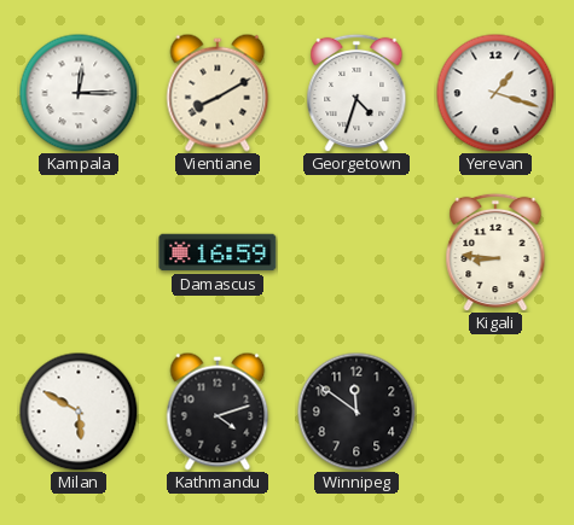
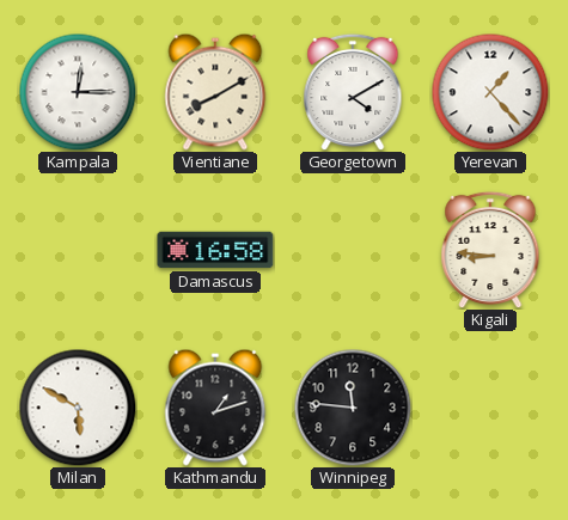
Georgetown: 4:33 -> 4:10 (353, 92)
Yerevan: 1:18 -> 1:23 (490, 92)
Damascus: 16:59 -> 16:58 (215, 250)
Kathmandu: 4:12 -> 1:12 (215, 408)
Winnipeg: 11:51 -> 11:46 (353, 408)
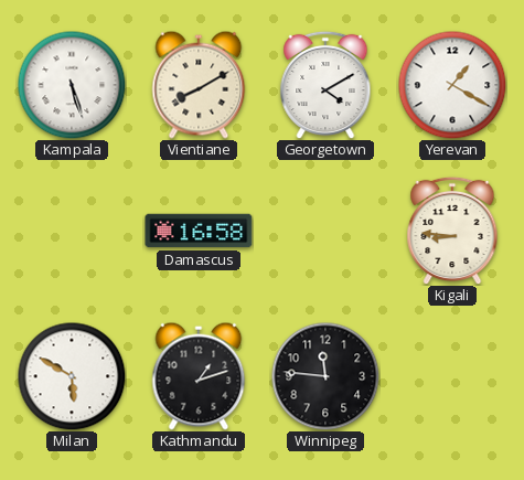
Kampala: 12:15 -> 5:27 (72, 85)
Yerevan: 1:23 -> 1:20 (452, 85)
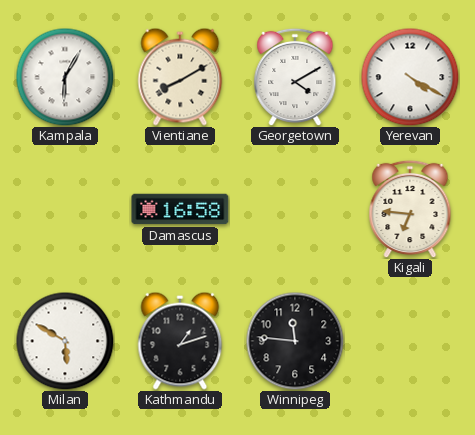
Kampala: 5:27 -> 6:05 (65, 77)
Yerevan: 1:20 -> 4:20 (410, 77)
Kigali: 8:46 -> 6:46 (410, 209)
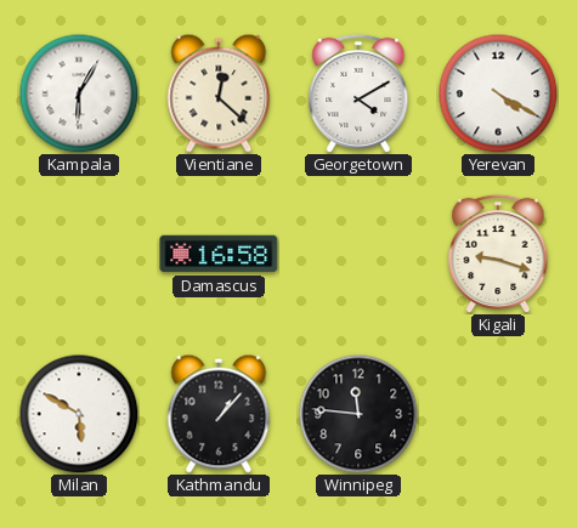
Vientiane: 8:10 -> 12:22 (219, 93)
Kigali: 6:46 -> 9:18 (498, 254)
Kathmandu: 1:12 -> 1:07 (219, 414)
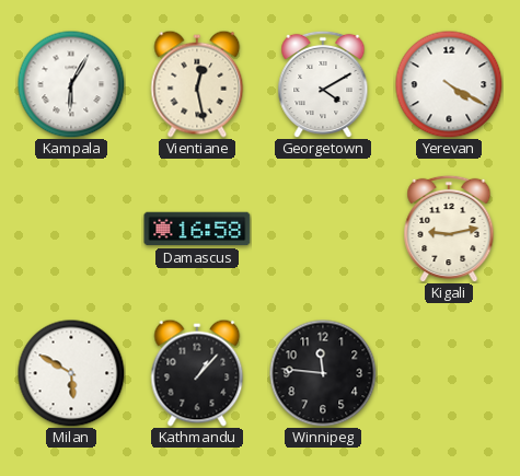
Vientiane: 12:22 -> 12:28 (197, 84)
Kigali: 9:18 -> 9:13 (449, 229)
